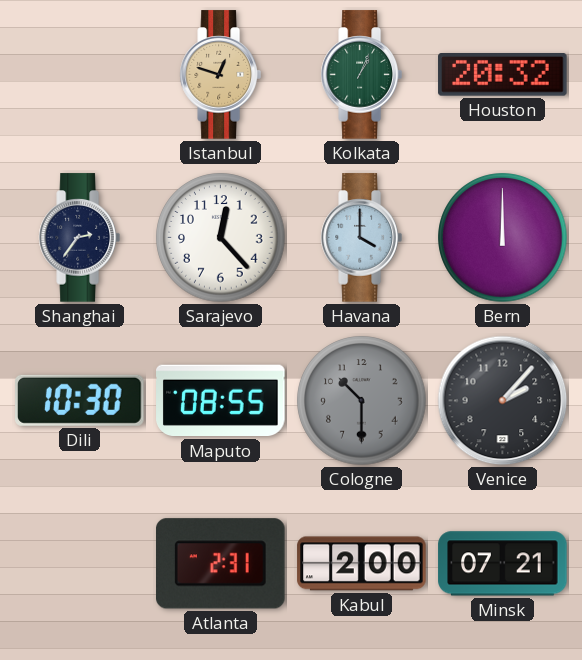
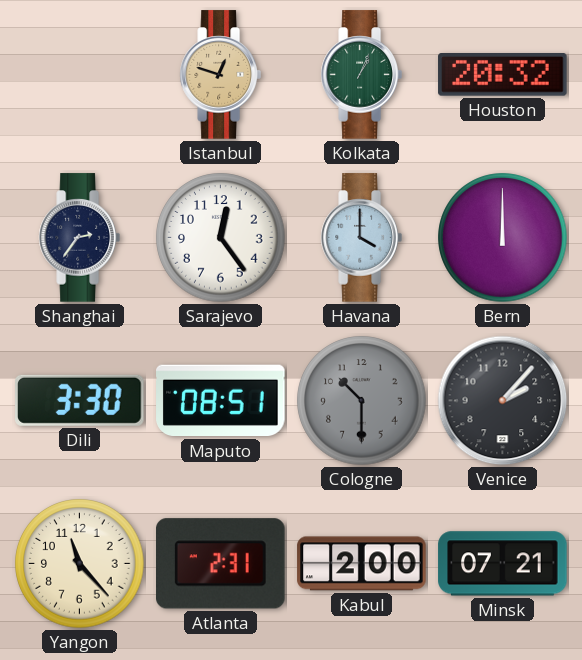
Sarajevo: 12:23 -> 12:24 (221, 238)
Dili: 10:30 -> 3:30 (80, 400)
Maputo: 08:55 -> 08:51 (221, 401)
Yangon: none -> 11:23 (80, 564)
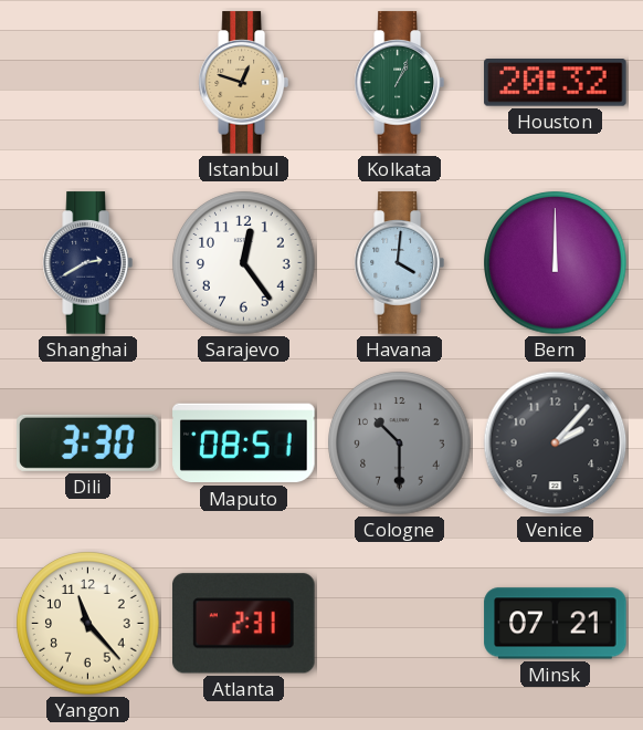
Shanghai: 2:36 -> 2:40 (87, 263)
Havana: 4:00 -> 4:01 (399, 263)
Kabul: 2:00 -> none (362, 564)
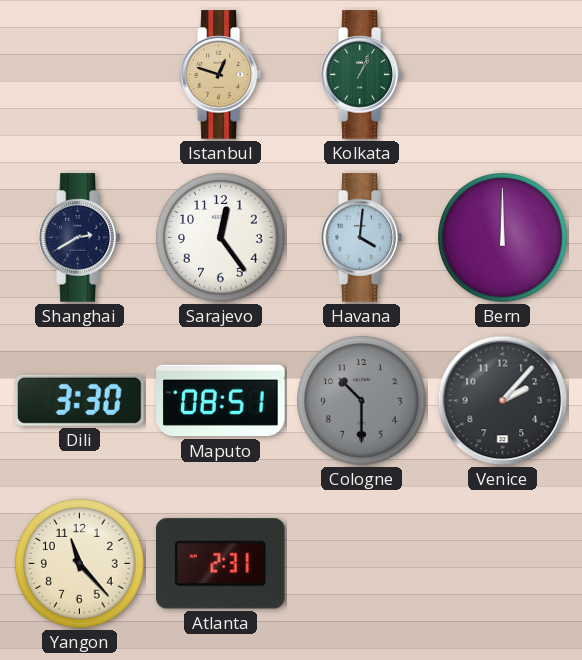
Houston: 20:32 -> none (556, 83)
Minsk: 07:21 -> none (556, 624)
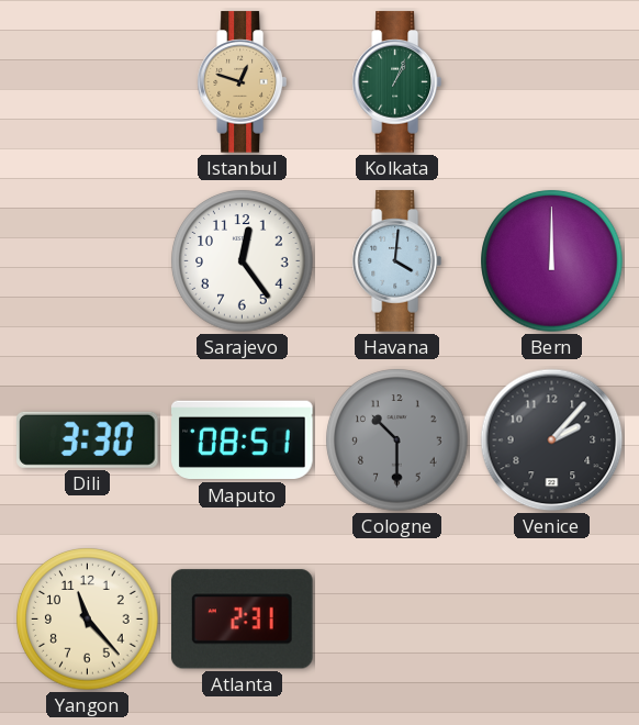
Shanghai: 2:40 -> none (79, 238)
